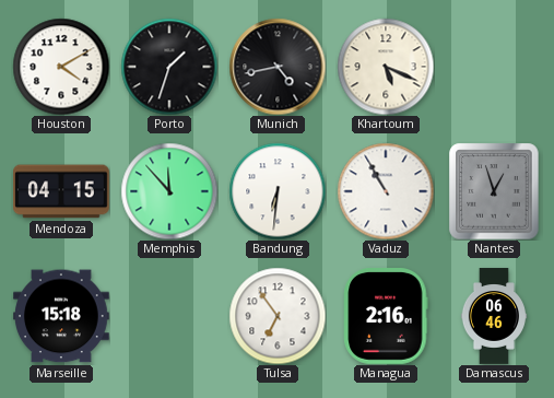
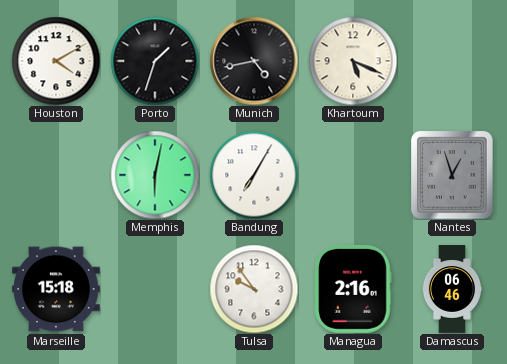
Mendoza: 04:15 -> none (62, 191)
Memphis: 11:53 -> 6:02 (155, 175)
Bandung: 6:31 -> 7:05 (254, 175)
Vaduz: 10:55 -> none (386, 191)
Tulsa: 6:54 -> 9:54 (254, 289)
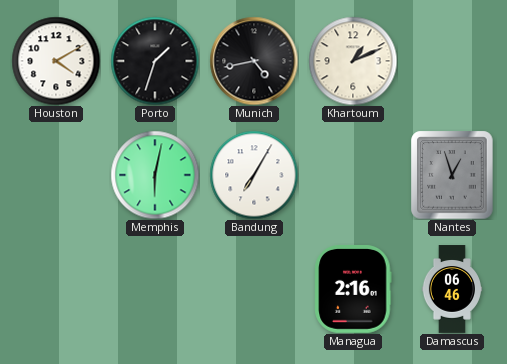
Khartoum: 5:19 -> 1:11 (353, 61)
Marseille: 15:18 -> none (57, 289)
Tulsa: 9:54 -> none (254, 289)
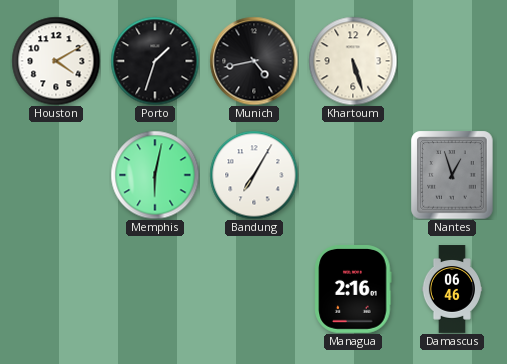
Khartoum: 1:11 -> 5:27 (353, 61)
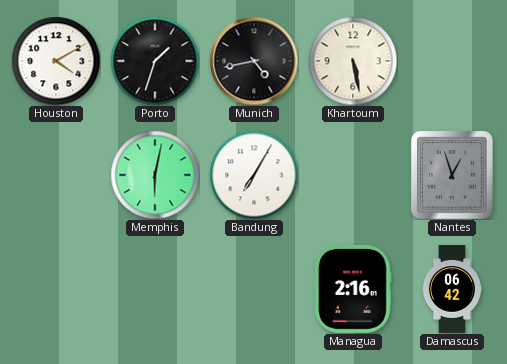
Khartoum: 5:27 -> 5:28 (353, 61)
Damascus: 06:46 -> 06:42 (451, 289)
